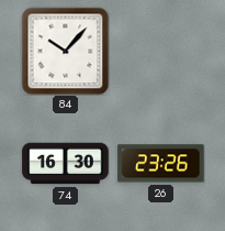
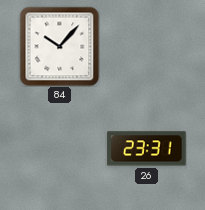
74: 16:30 -> none (66, 164)
26: 23:26 -> 23:31 (147, 149)
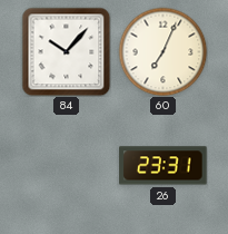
60: none -> 7:04 (162, 51)
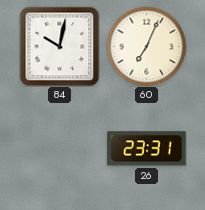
84: 10:07 -> 10:02 (59, 46)
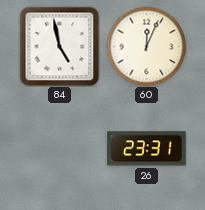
84: 10:02 -> 4:58 (59, 46)
60: 7:04 -> 12:04 (146, 46)
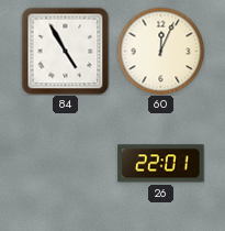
84: 4:58 -> 4:55 (65, 51)
26: 23:31 -> 22:01 (161, 164)
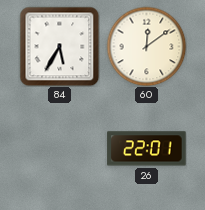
84: 4:55 -> 5:35 (59, 46)
60: 12:04 -> 12:09 (146, 46)
